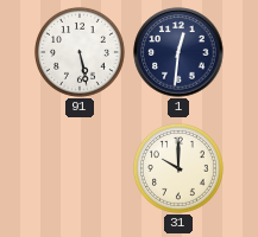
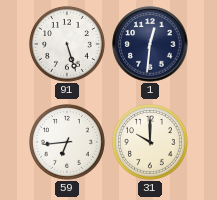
91: 5:28 -> 5:27 (67, 44)
59: none -> 6:44 (67, 142)
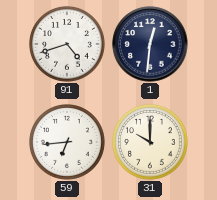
91: 5:27 -> 4:42 (67, 44)
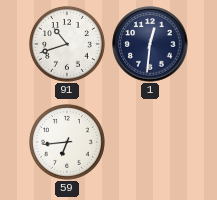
91: 4:42 -> 10:42 (67, 44)
31: 10:00 -> none (150, 142)
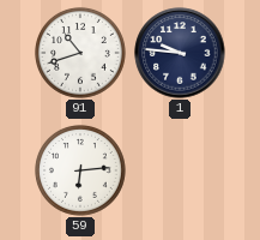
1: 12:31 -> 9:46 (180, 53)
59: 6:44 -> 6:14 (80, 170)
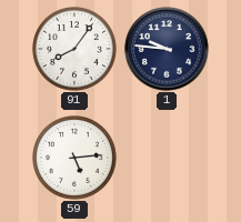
91: 10:42 -> 8:06 (74, 49)
59: 6:14 -> 5:14 (74, 158)
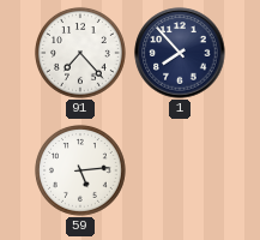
91: 8:06 -> 7:23 (80, 53)
1: 9:46 -> 7:53 (180, 53)
